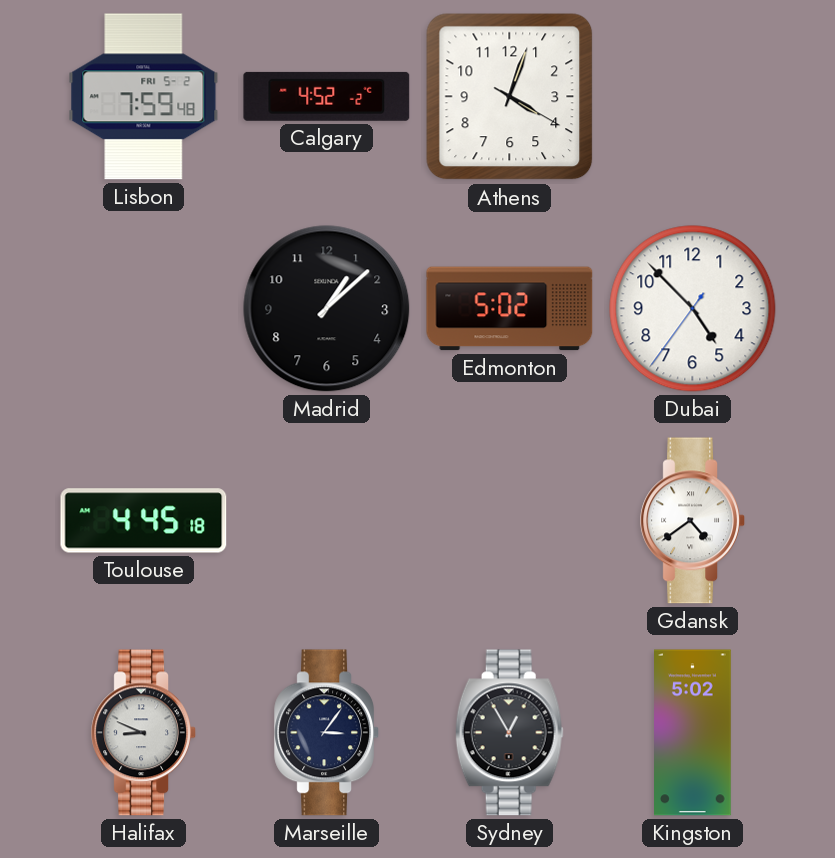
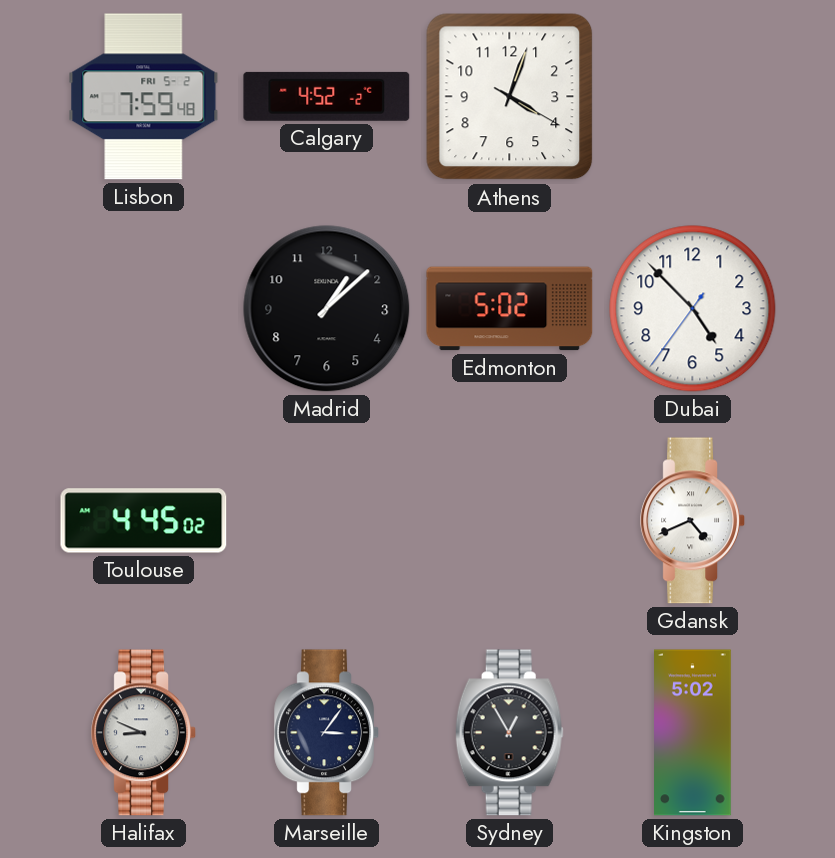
Toulouse: 4:45:18 -> 4:45:02 (144, 521)
Gdansk: 4:39 -> 4:41 (692, 521)
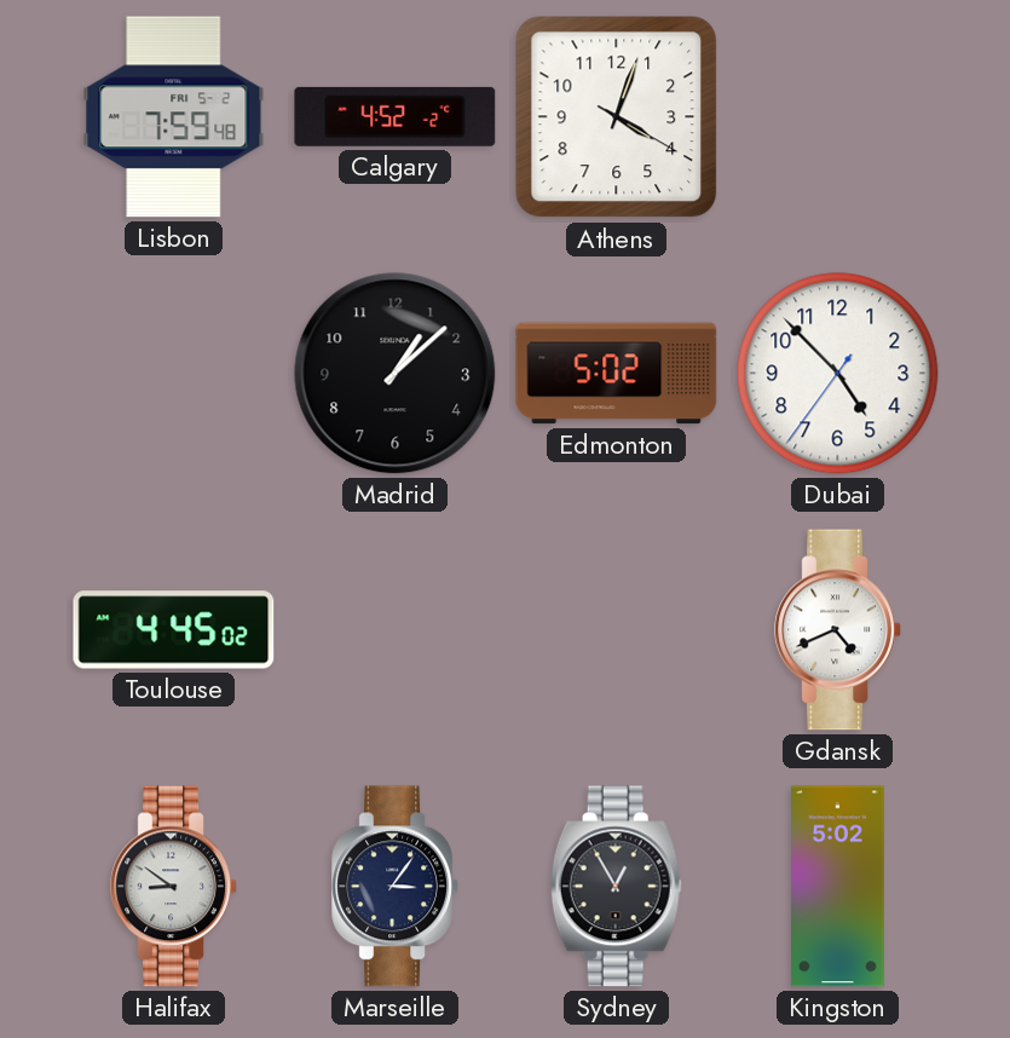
Halifax: 8:49 -> 8:51 (173, 887)
